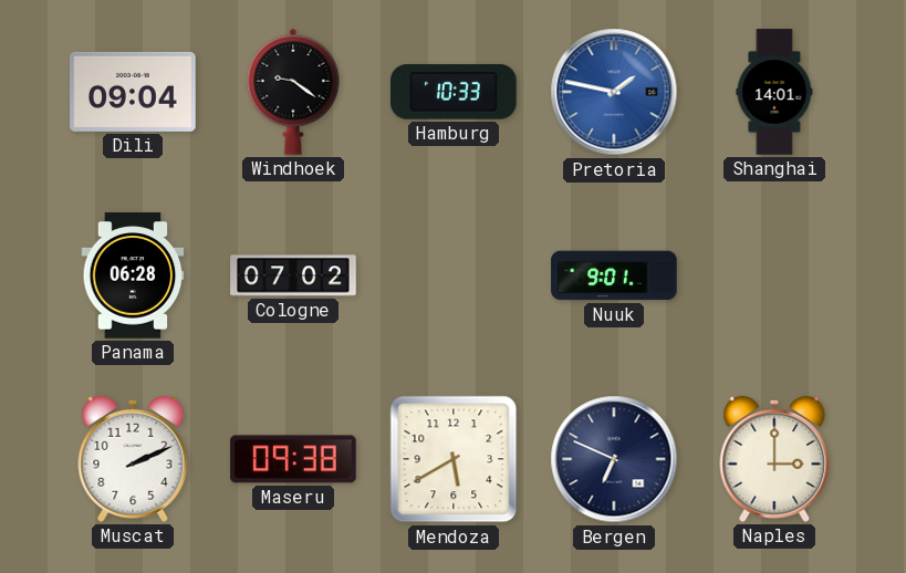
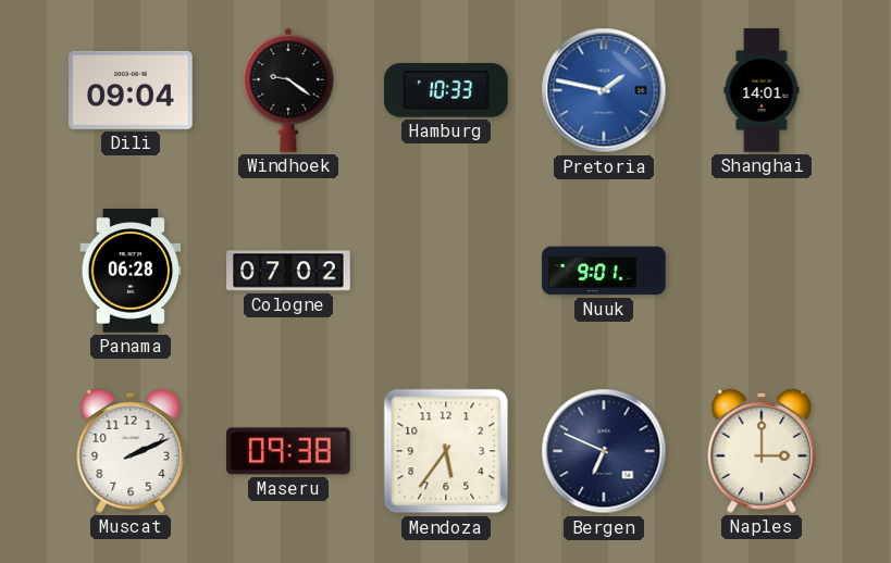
Mendoza: 5:40 -> 5:36 (446, 451)
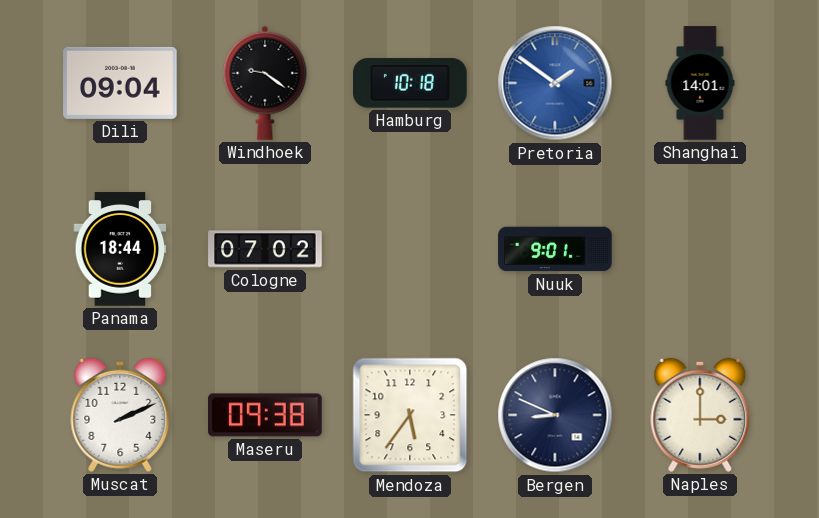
Hamburg: 10:33 -> 10:18 (411, 83)
Pretoria: 1:47 -> 1:51 (555, 83)
Panama: 06:28 -> 18:44 (120, 249)
Bergen: 6:49 -> 8:49 (555, 415)
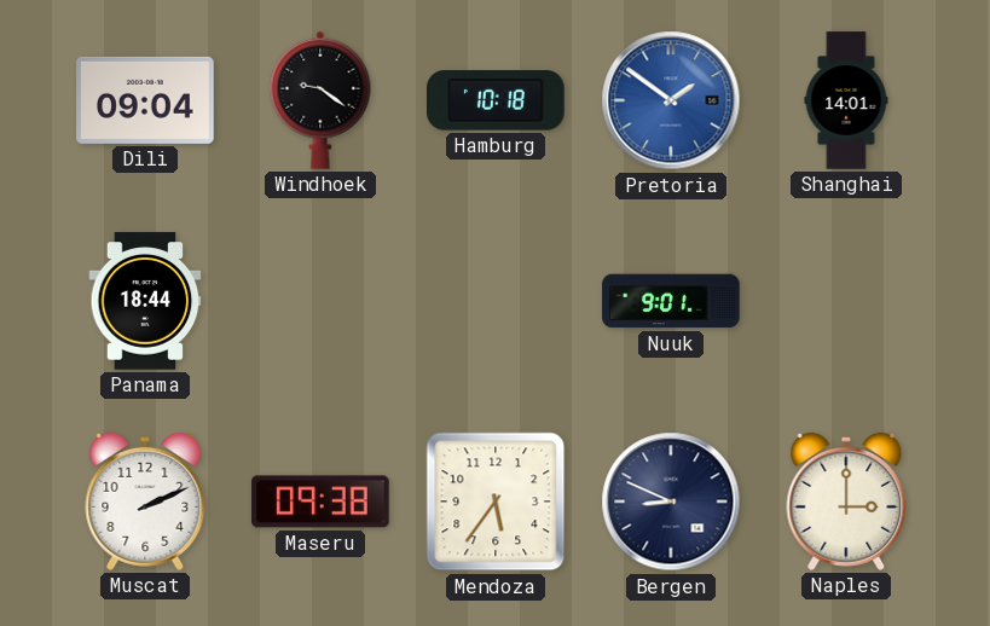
Cologne: 07:02 -> none (265, 249)
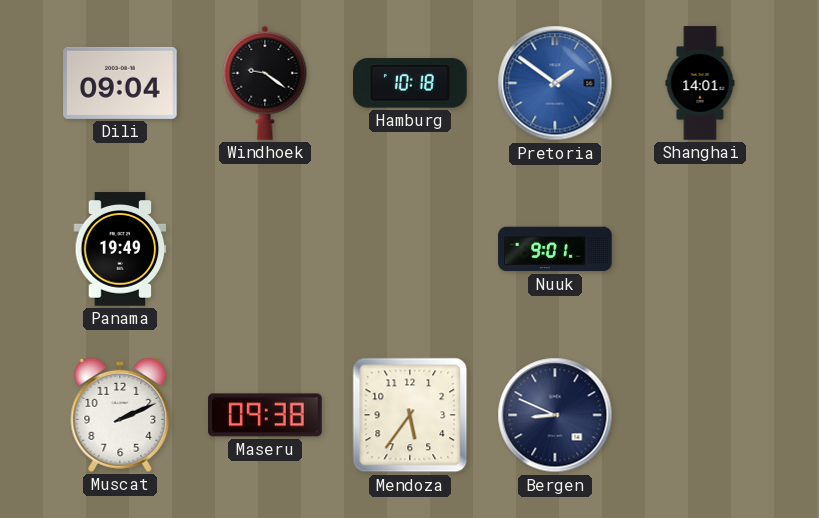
Panama: 18:44 -> 19:49 (120, 249)
Naples: 3:00 -> none (846, 502)
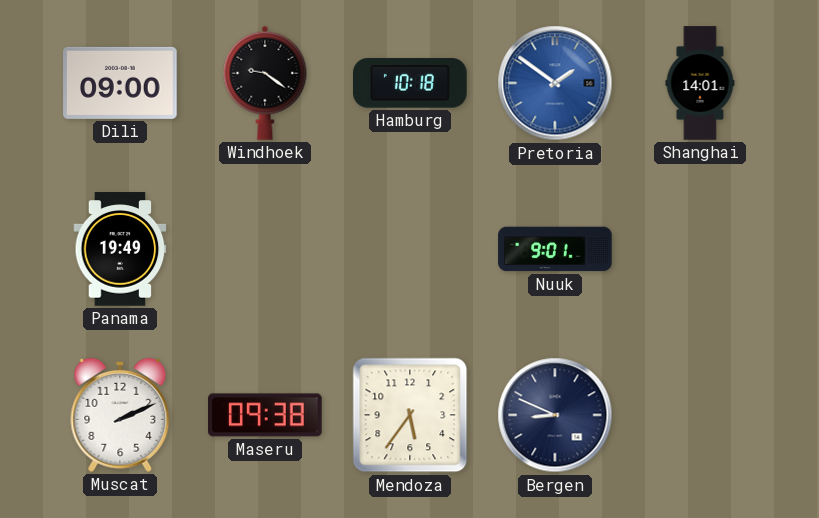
Dili: 09:04 -> 09:00 (120, 83)
